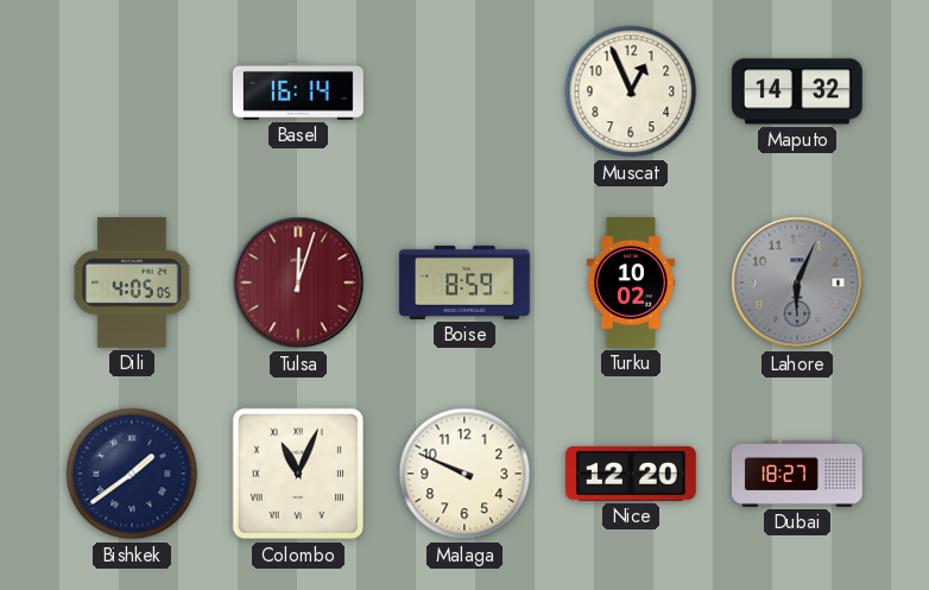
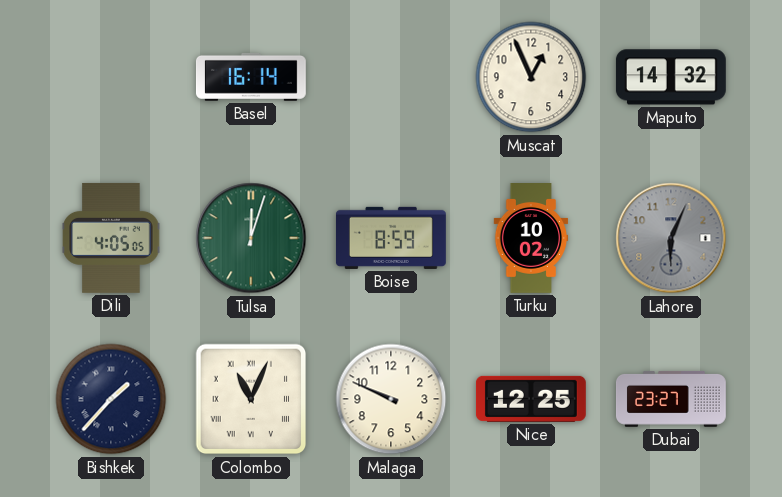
Tulsa dial: burgundy -> green (251, 238)
Bishkek: 1:39 -> 1:37 (111, 399)
Nice: 12:20 -> 12:25 (531, 399)
Dubai: 18:27 -> 23:27 (671, 399)
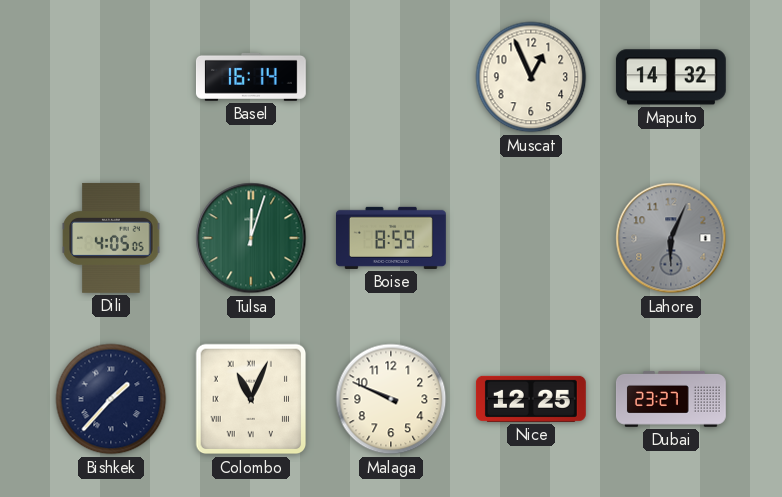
Turku: 10:02 -> none (531, 239)
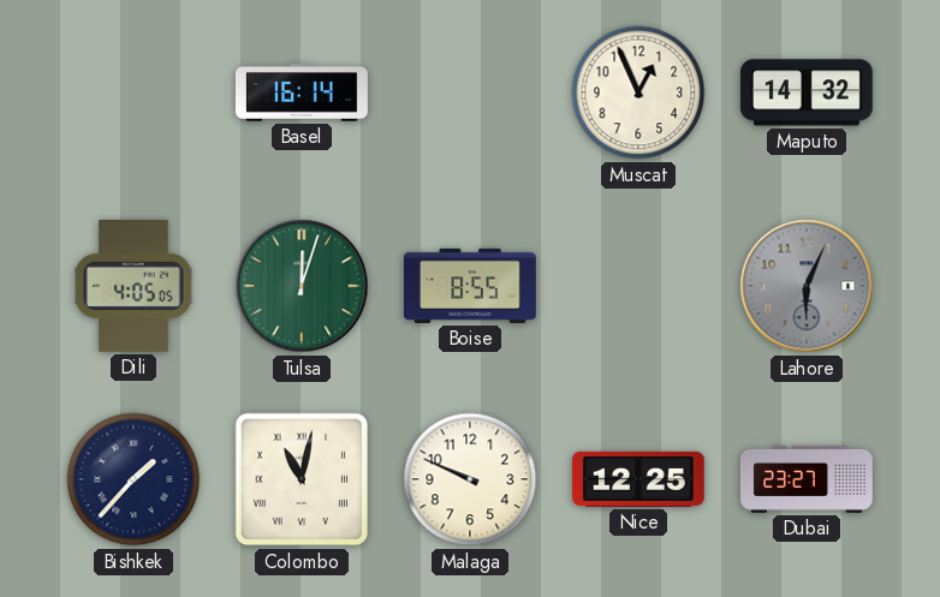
Boise: 8:59 -> 8:55 (470, 286)
Colombo: 11:04 -> 11:02 (302, 479)
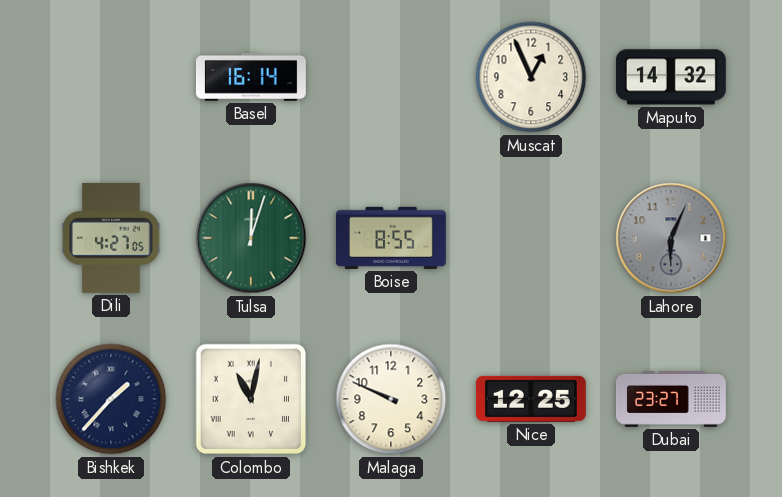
Dili: 4:05 -> 4:27 (111, 238)
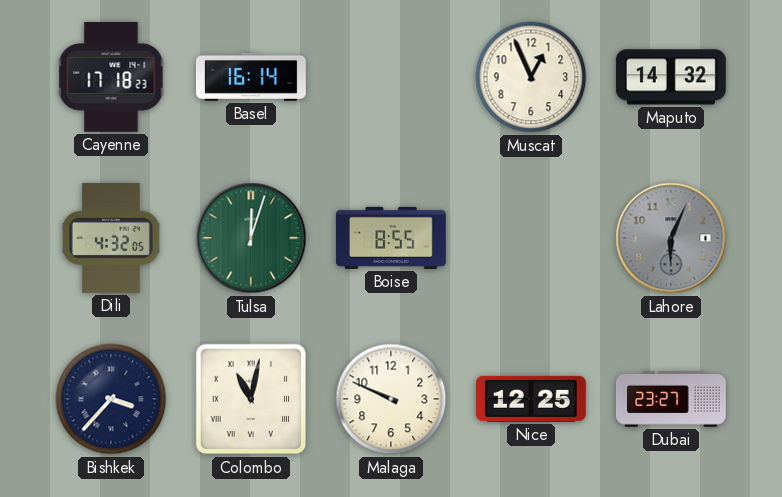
Cayenne: none -> 17:18 (111, 77)
Dili: 4:27 -> 4:32 (111, 238)
Bishkek: 1:37 -> 3:37 (111, 399)
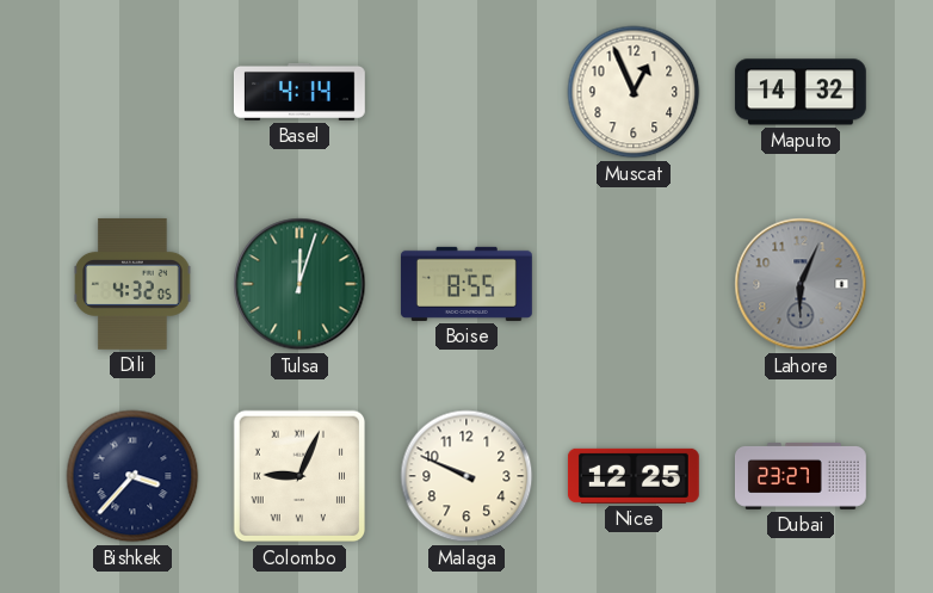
Cayenne: 17:18 -> none (111, 77)
Basel: 16:14 -> 4:14 (299, 92)
Colombo: 11:02 -> 9:04 (299, 476)
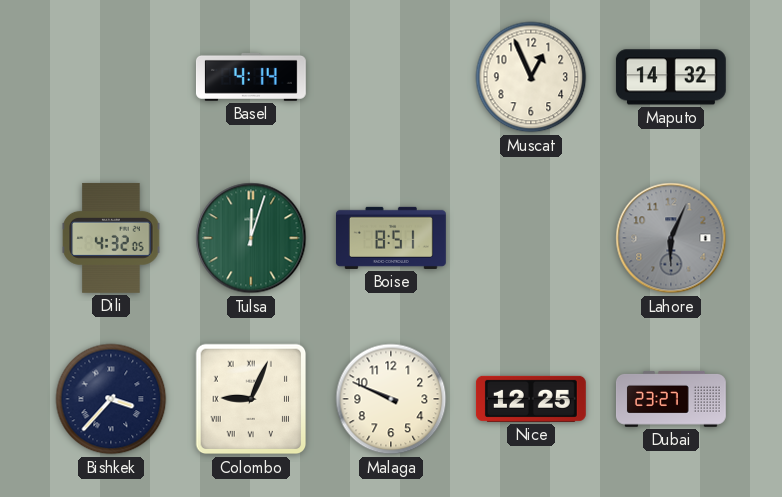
Boise: 8:55 -> 8:51 (391, 238)
